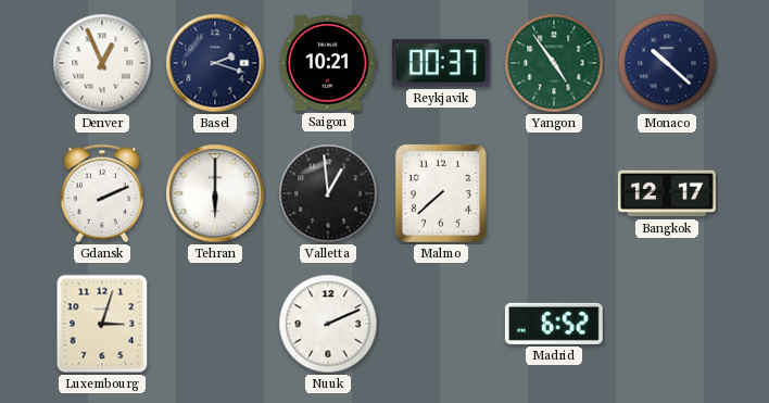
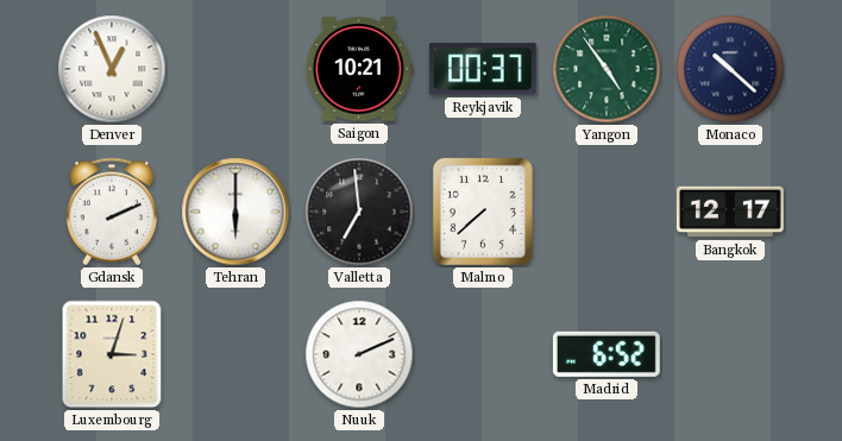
Basel: 2:18 -> none (215, 63)
Valletta: 12:59 -> 6:59 (359, 212)
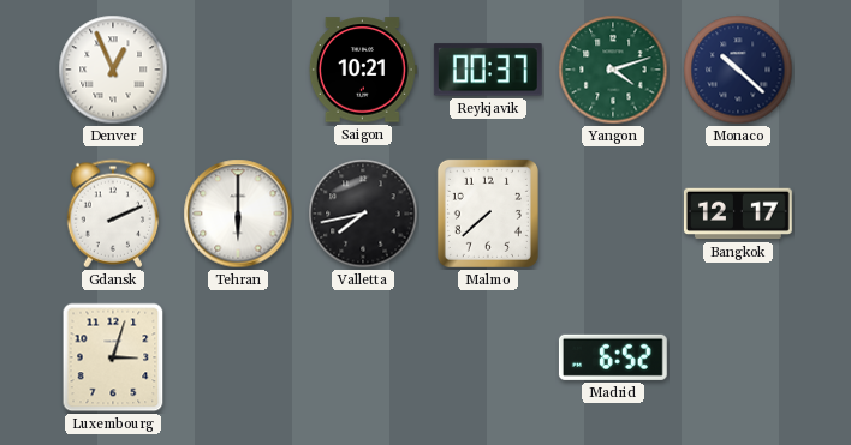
Yangon: 4:54 -> 4:12 (613, 70)
Valletta: 6:59 -> 7:43 (363, 214)
Nuuk: 2:11 -> none (359, 354)
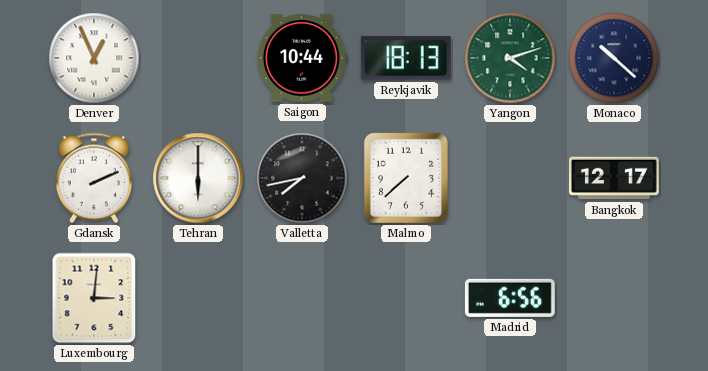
Saigon: 10:21 -> 10:44 (302, 58)
Reykjavik: 00:37 -> 18:13 (406, 58)
Luxembourg: 3:03 -> 3:01 (94, 298)
Madrid: 6:52 -> 6:56 (510, 298)
